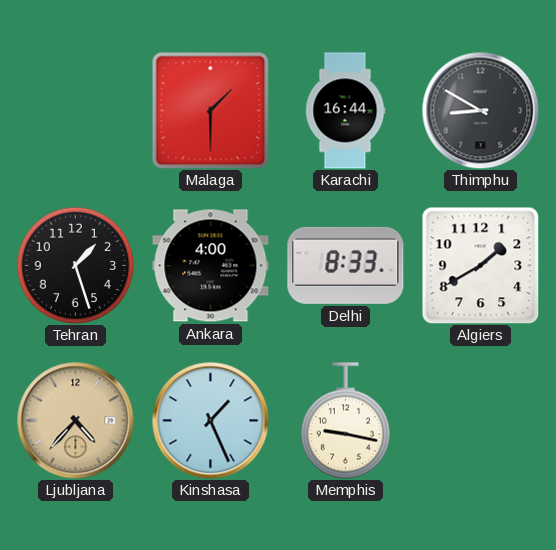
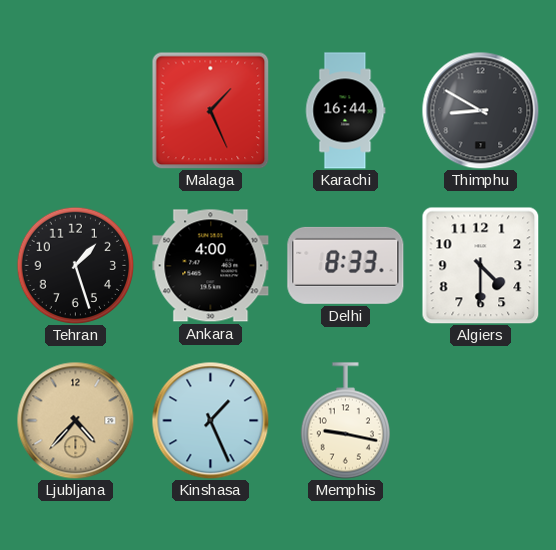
Malaga: 1:30 -> 1:26 (210, 110)
Algiers: 1:40 -> 4:30 (480, 265)
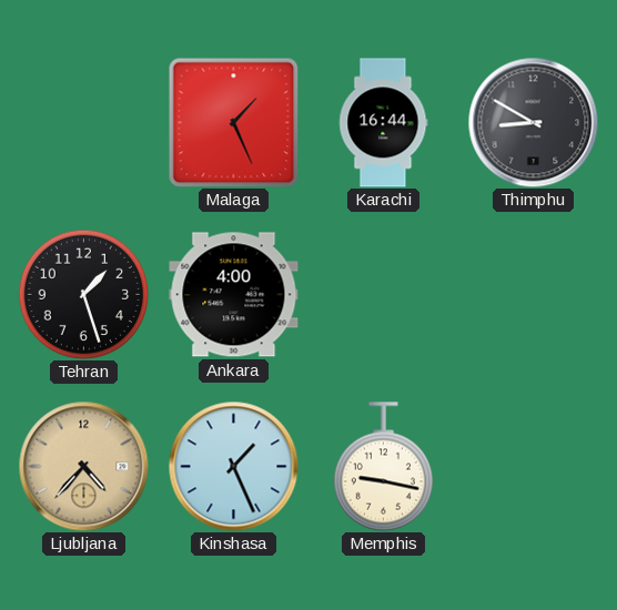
Delhi: 8:33 -> none (346, 265)
Algiers: 4:30 -> none (480, 265)
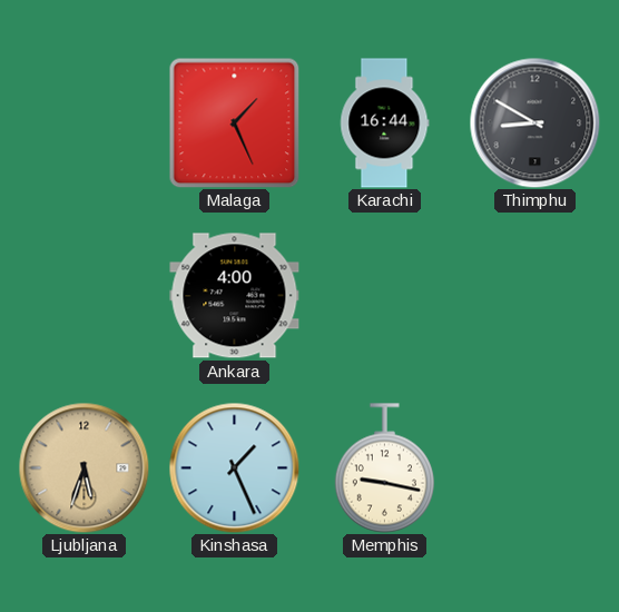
Tehran: 1:27 -> none (83, 294)
Ljubljana: 4:37 -> 5:33 (83, 467)
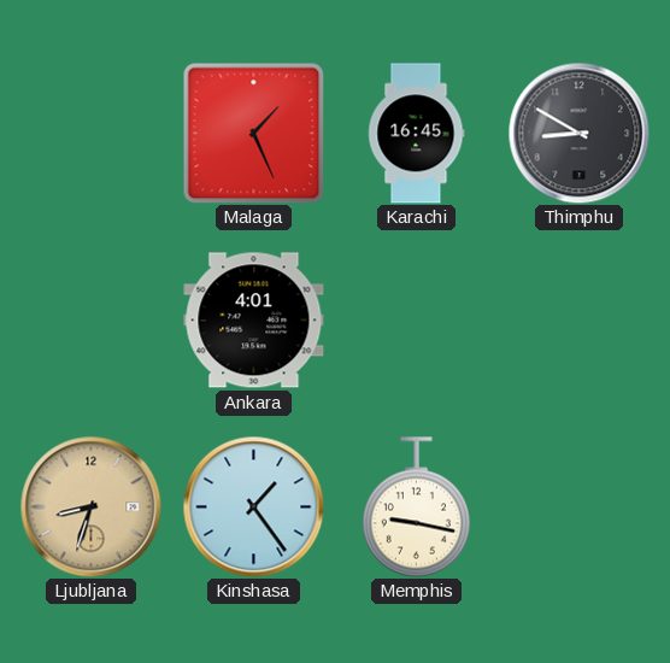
Karachi: 16:44 -> 16:45 (417, 134)
Ankara: 4:00 -> 4:01 (254, 321)
Ljubljana: 5:33 -> 8:33 (90, 506)
Kinshasa: 1:26 -> 1:24 (253, 506)
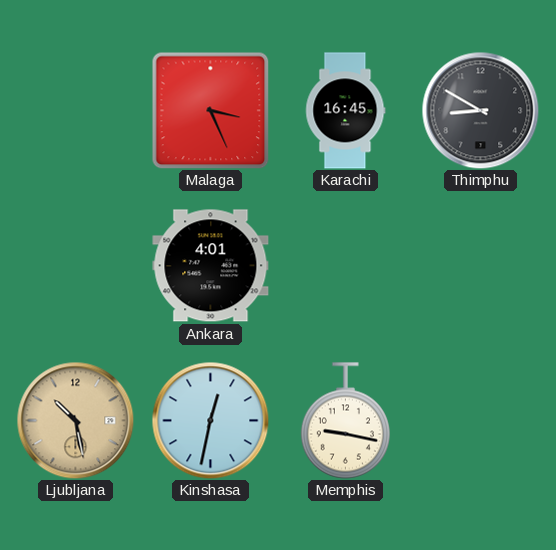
Malaga: 1:26 -> 3:26 (210, 110)
Ljubljana: 8:33 -> 10:28 (75, 420)
Kinshasa: 1:24 -> 12:32 (210, 420)
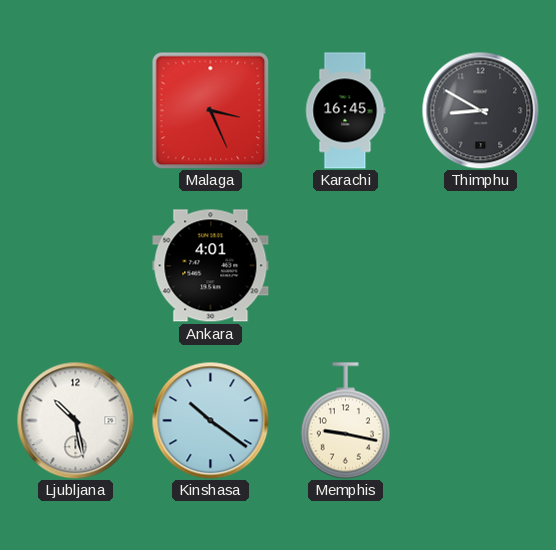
Ljubljana dial: champagne -> white (75, 420)
Kinshasa: 12:32 -> 10:21 (210, 420)
